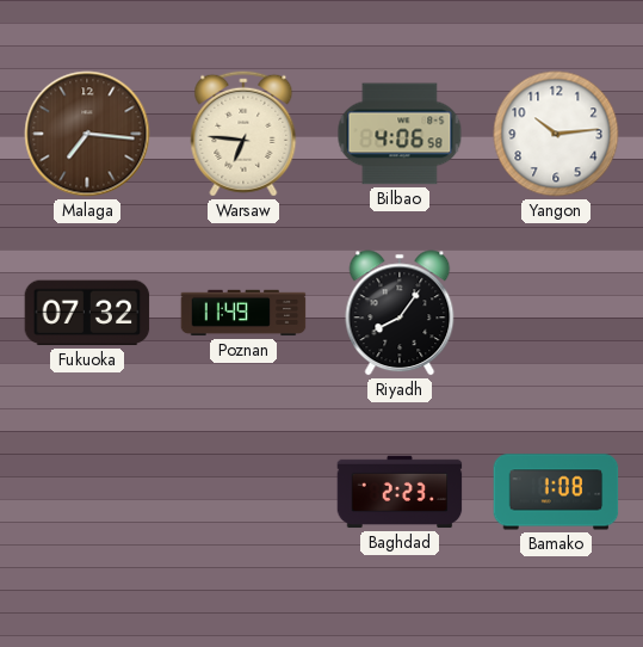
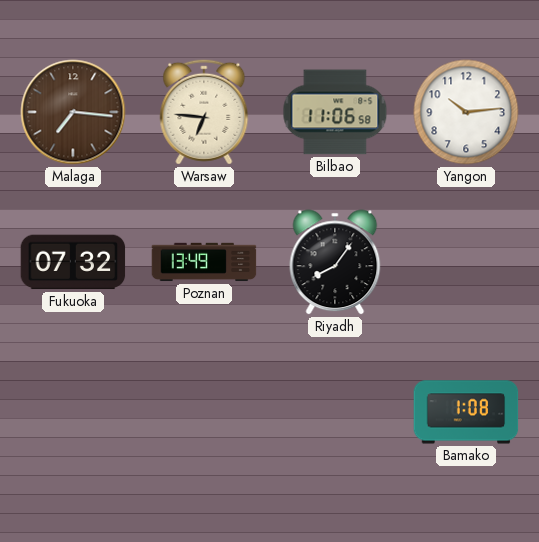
Bilbao: 4:06 -> 11:06 (335, 112)
Poznan: 11:49 -> 13:49 (204, 262)
Baghdad: 2:23 -> none (400, 492)
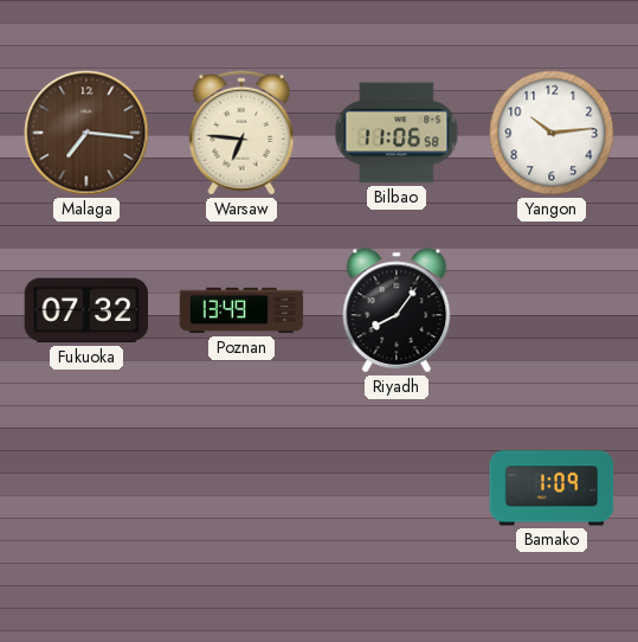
Bamako: 1:08 -> 1:09 (552, 488)
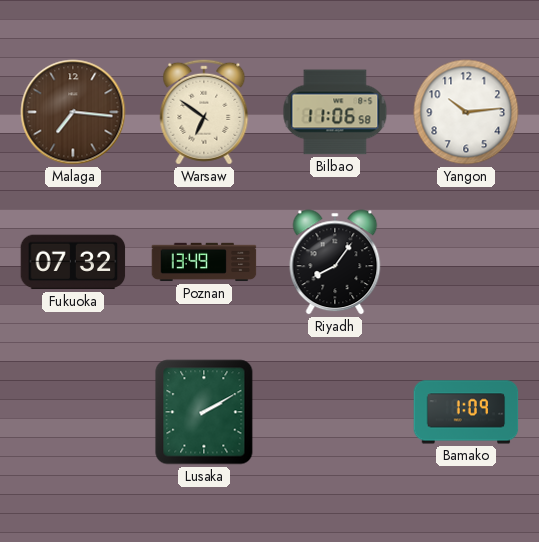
Warsaw: 6:46 -> 6:51 (204, 112)
Lusaka: none -> 2:10 (204, 412)
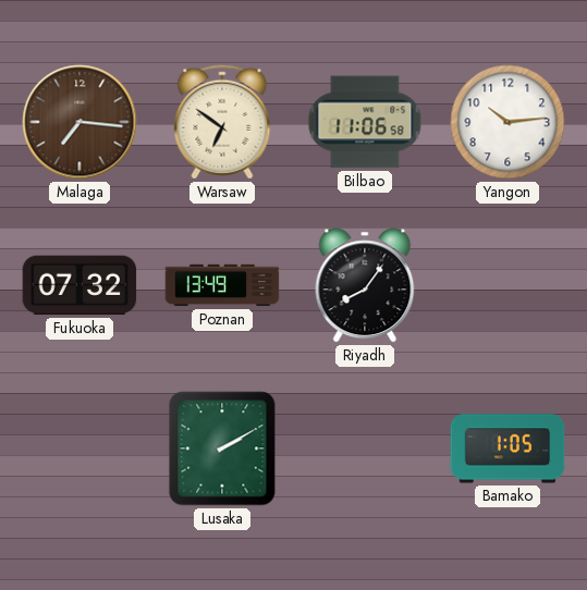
Bamako: 1:09 -> 1:05 (507, 448)
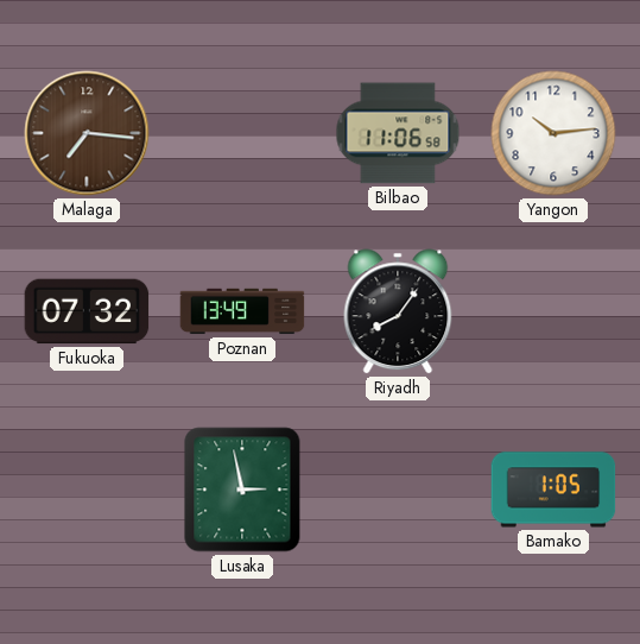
Warsaw: 6:51 -> none (222, 122)
Lusaka: 2:10 -> 2:58 (242, 490)
